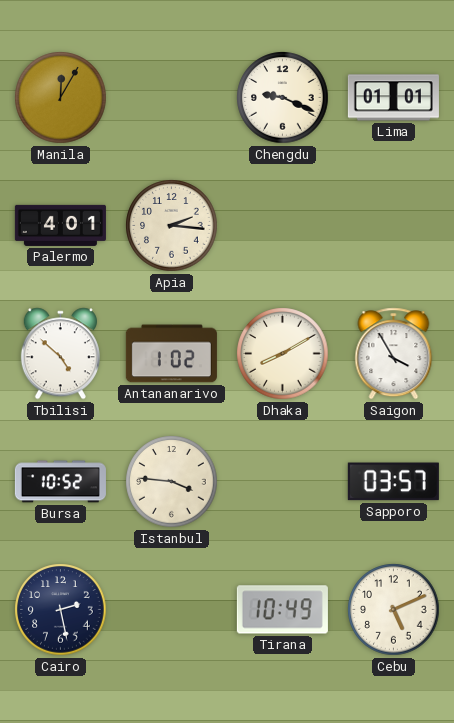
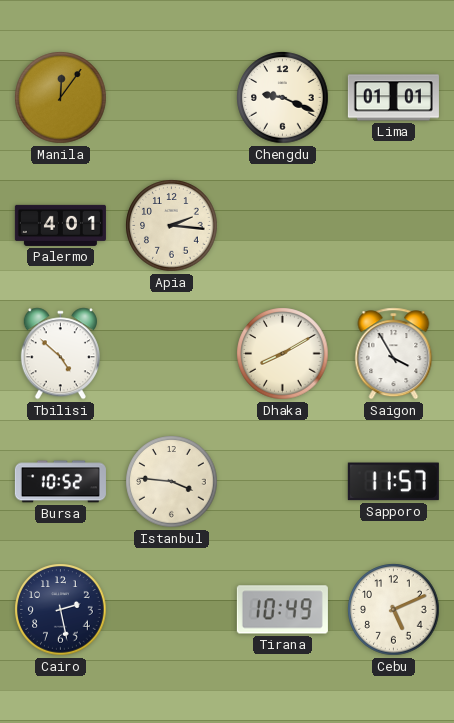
Manila: 12:05 -> 12:06 (61, 98)
Antananarivo: 1:02 -> none (171, 354)
Sapporo: 03:57 -> 11:57 (393, 482)
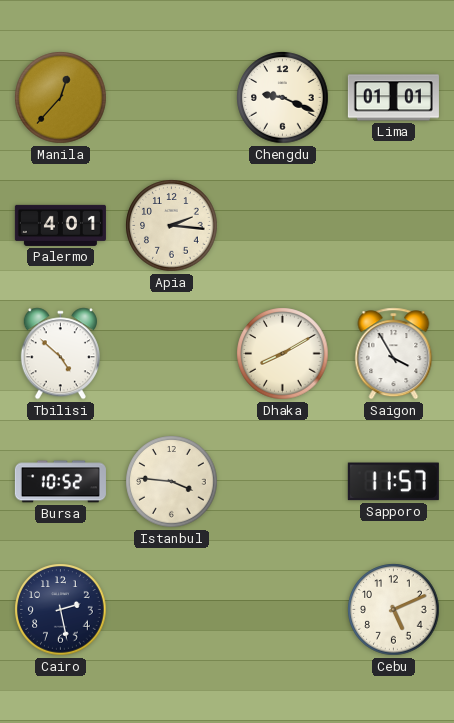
Manila: 12:06 -> 12:37 (61, 98)
Tirana: 10:49 -> none (282, 610)
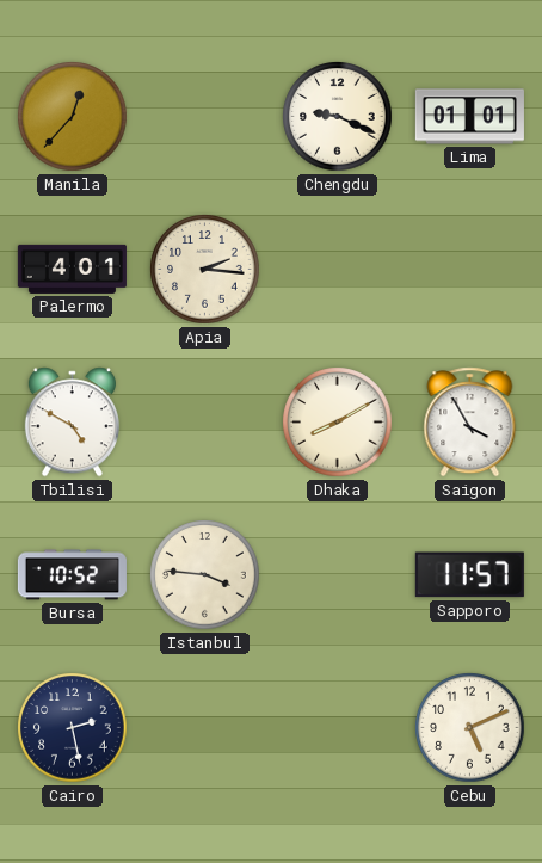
Tbilisi: 4:52 -> 4:50 (72, 423)
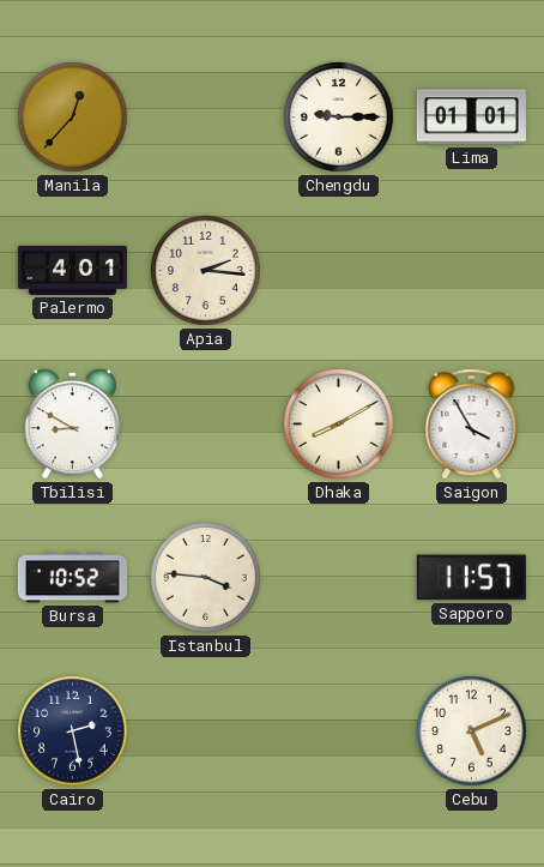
Chengdu: 9:19 -> 9:15 (339, 118)
Tbilisi: 4:50 -> 8:50 (72, 425)
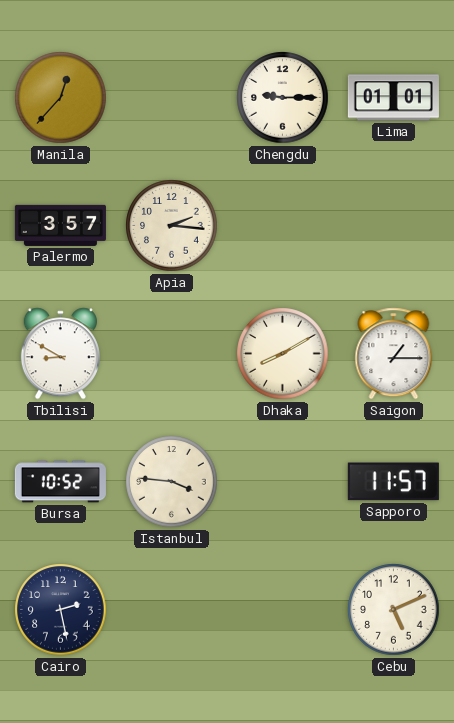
Palermo: 4:01 -> 3:57 (60, 225)
Saigon: 3:55 -> 1:15 (394, 354)
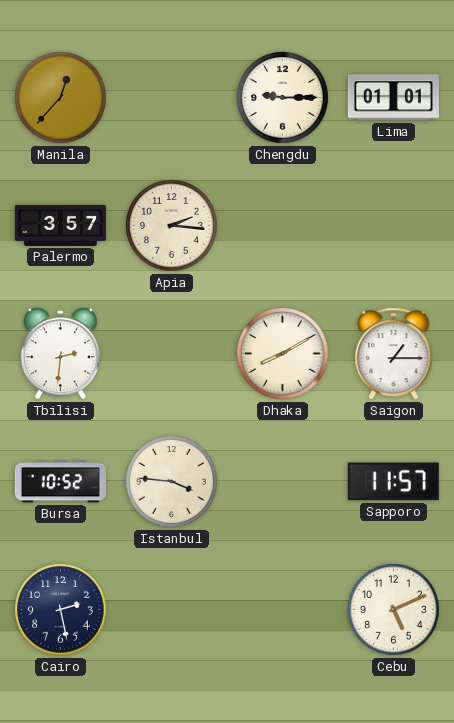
Tbilisi: 8:50 -> 2:31 (60, 354)
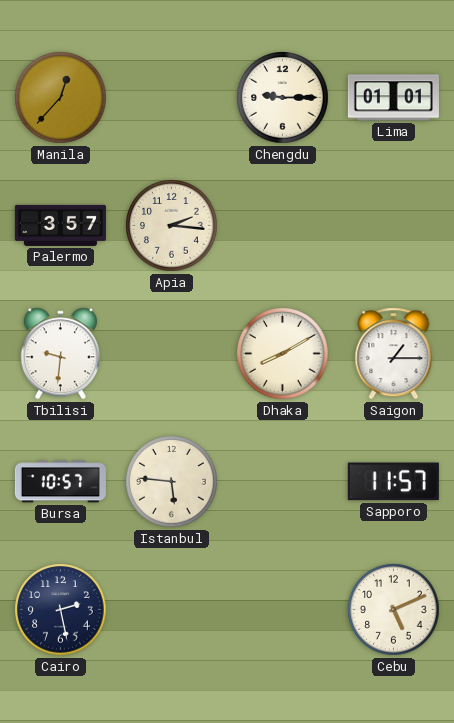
Tbilisi: 2:31 -> 9:31 (60, 354)
Bursa: 10:52 -> 10:57 (60, 482)
Istanbul: 3:46 -> 5:46 (172, 482)
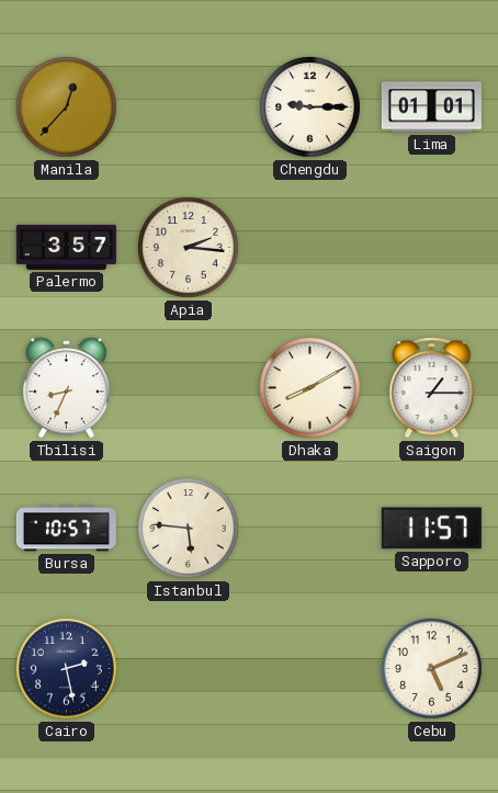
Tbilisi: 9:31 -> 8:34 (66, 388)
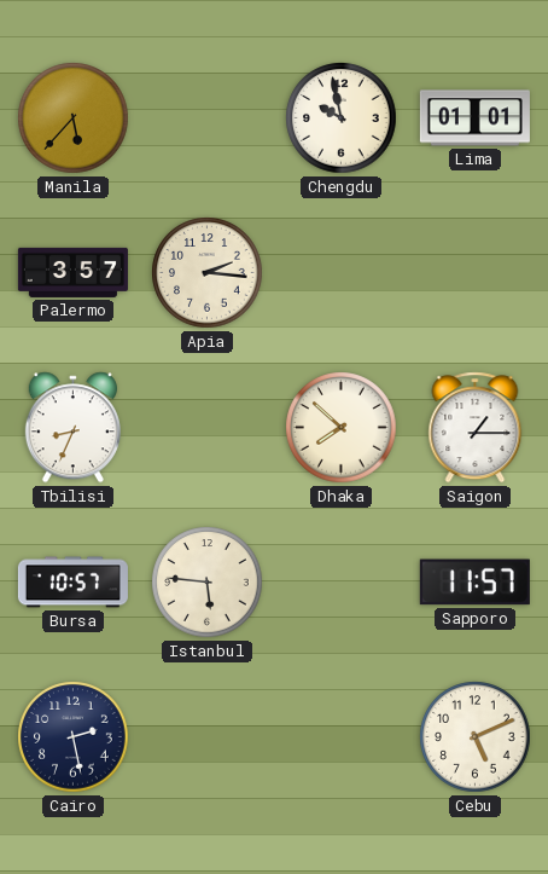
Manila: 12:37 -> 5:37 (74, 118)
Chengdu: 9:15 -> 9:58 (342, 118)
Dhaka: 8:10 -> 7:52 (342, 428)
